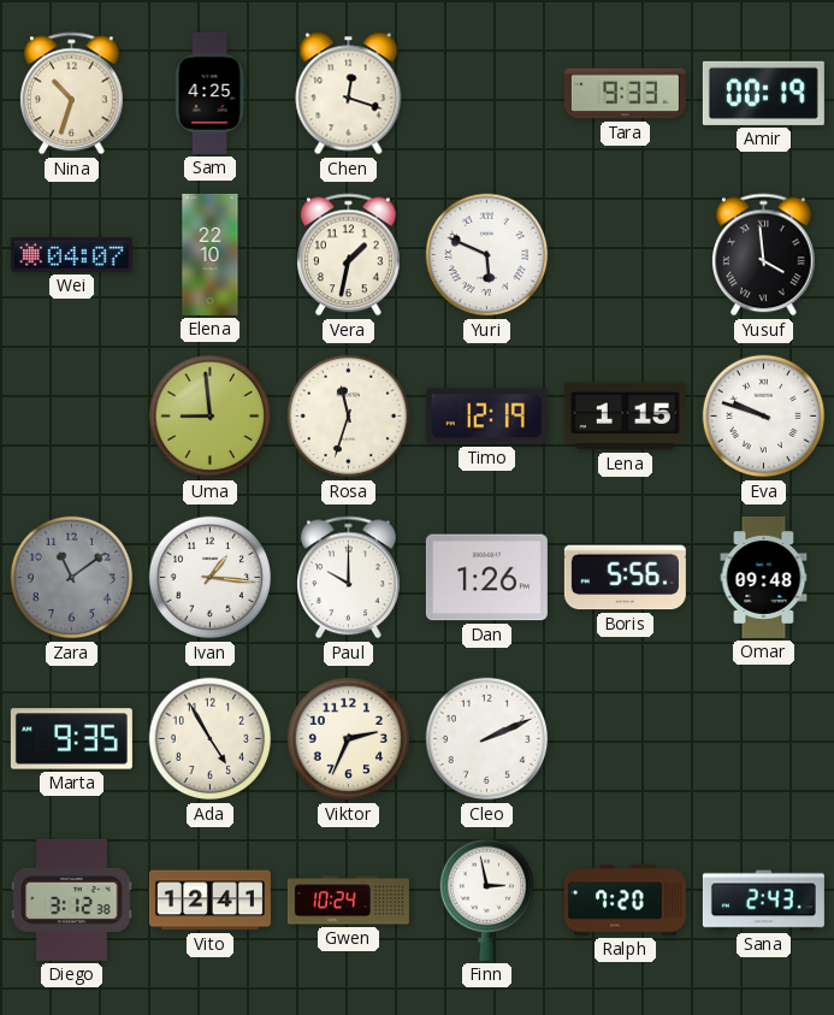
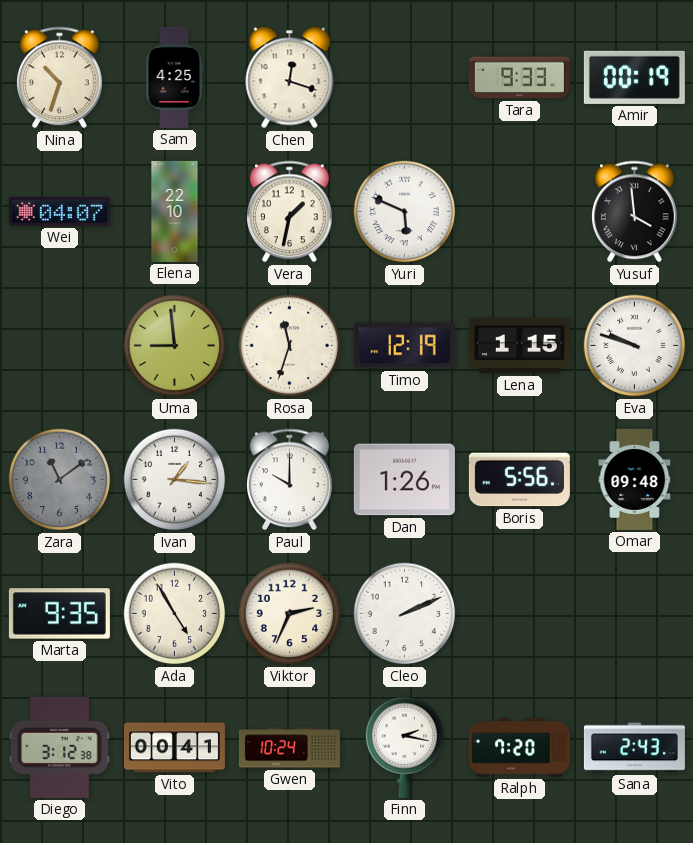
Vito: 12:41 -> 00:41 (174, 748)
Finn: 2:58 -> 2:17 (404, 747)
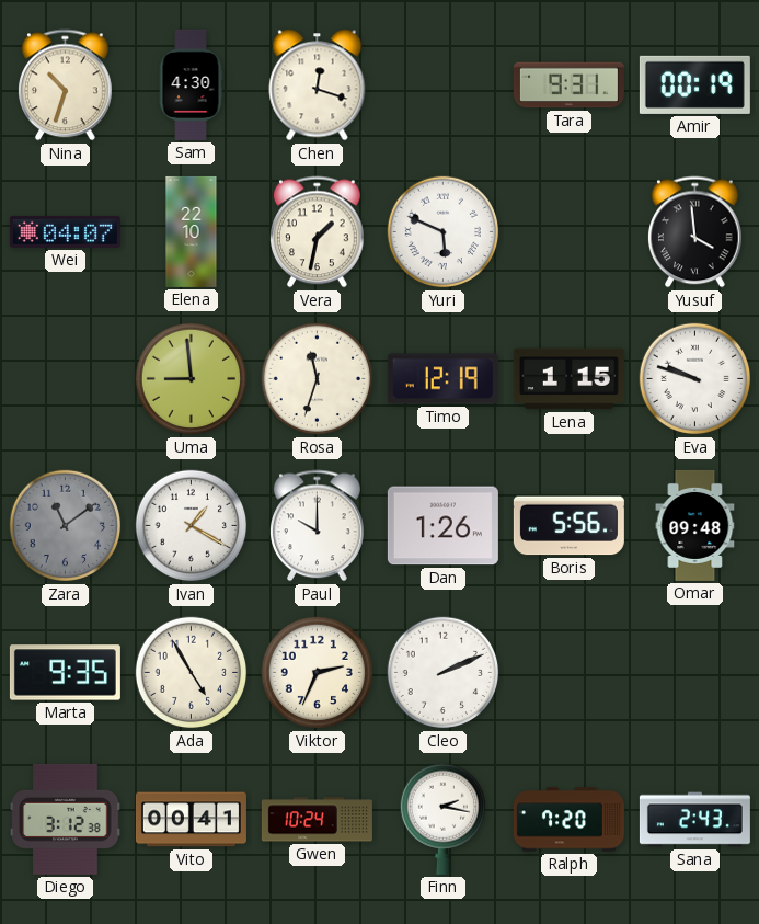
Sam: 4:25 -> 4:30 (191, 84)
Tara: 9:33 -> 9:31 (568, 85)
Ivan: 1:16 -> 1:20 (192, 526)
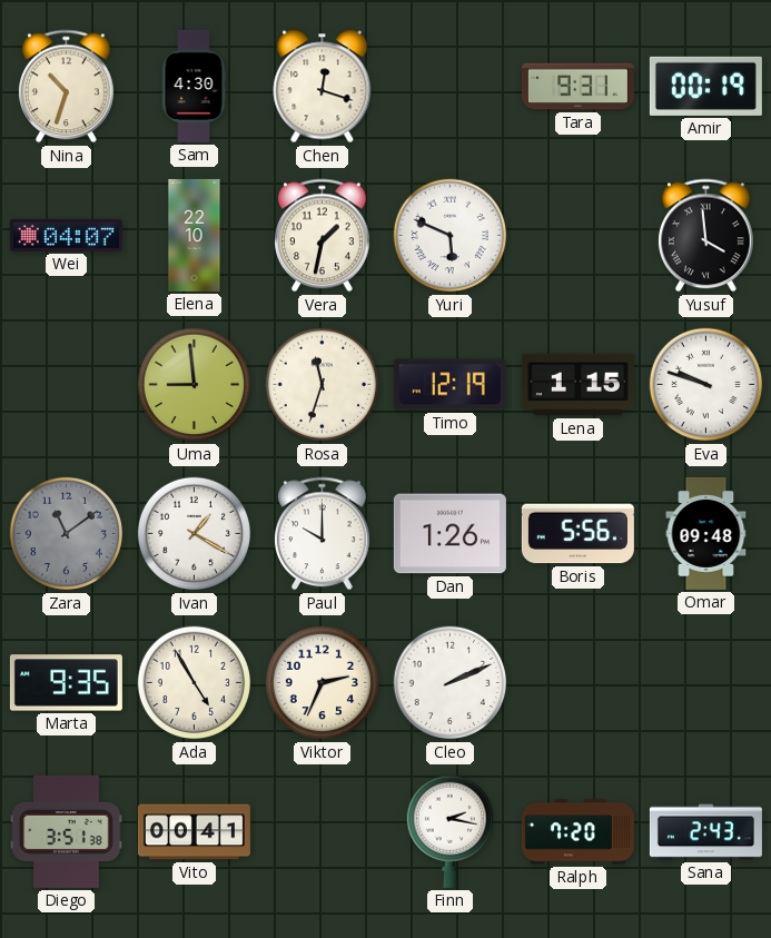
Diego: 3:12 -> 3:51 (67, 831)
Gwen: 10:24 -> none (317, 820)
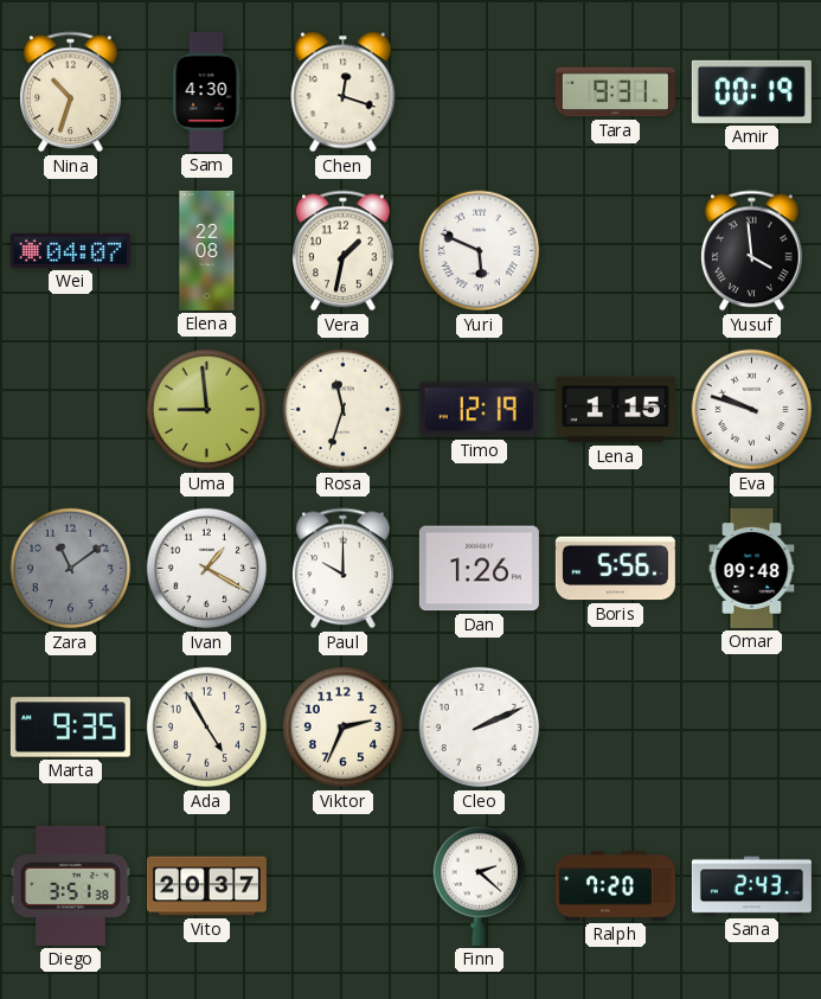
Elena: 22:10 -> 22:08 (207, 250)
Vito: 00:41 -> 20:37 (206, 886)
Finn: 2:17 -> 2:22 (479, 885)
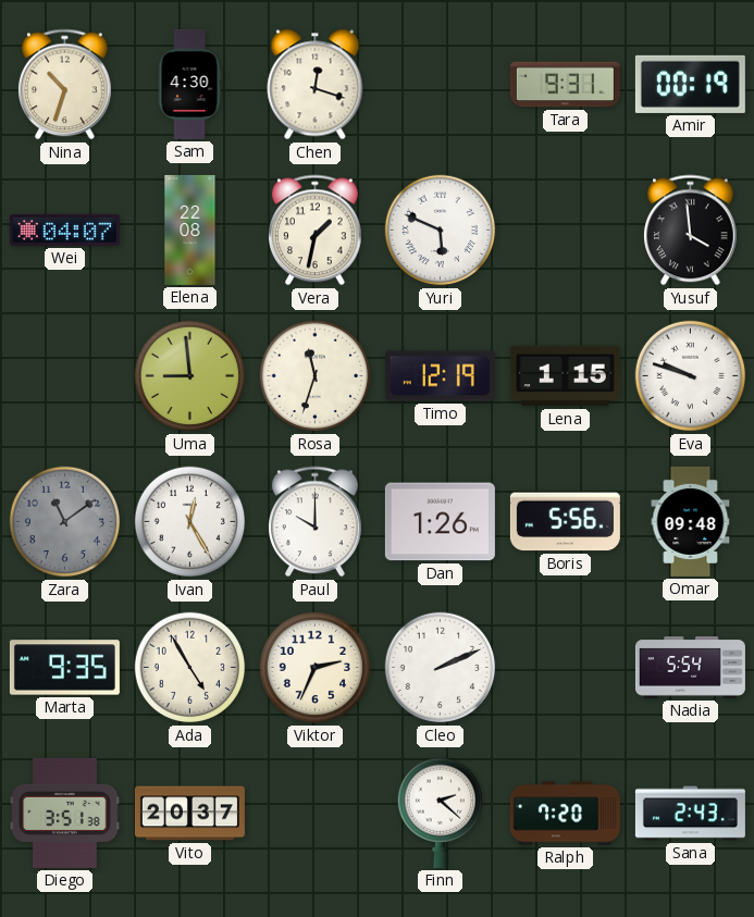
Ivan: 1:20 -> 12:25 (190, 522)
Nadia: none -> 5:54 (690, 668)
